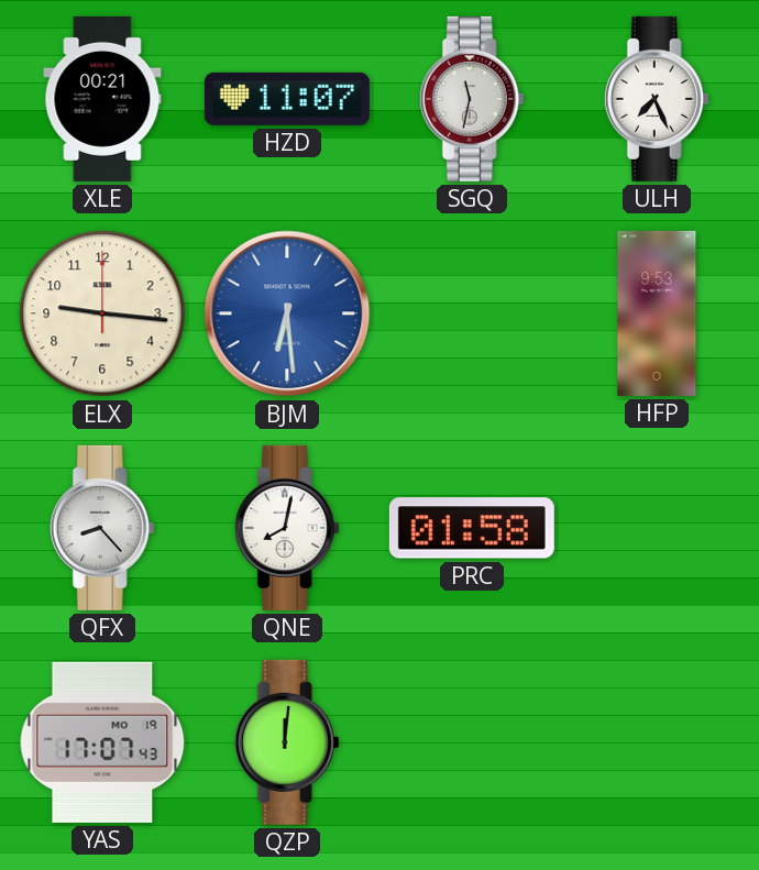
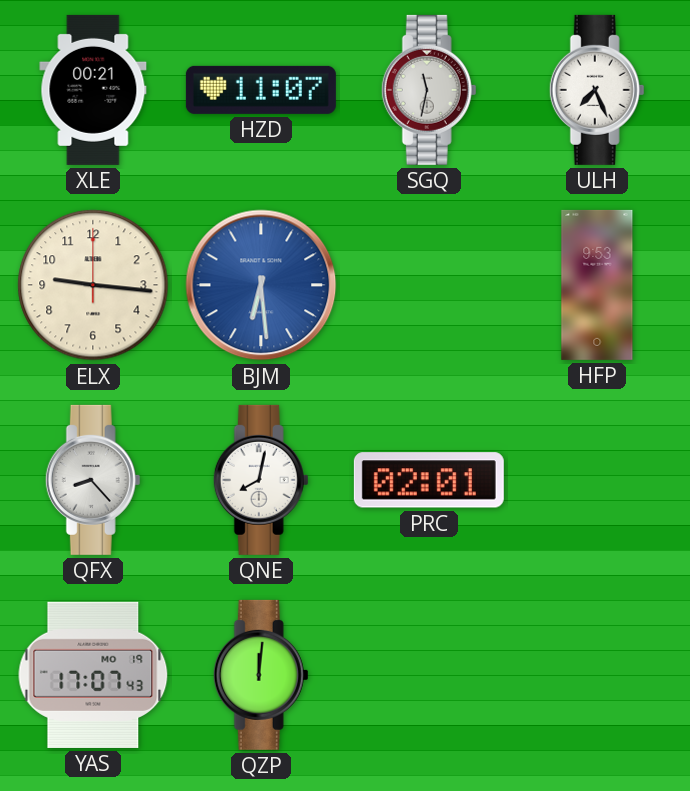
PRC: 01:58 -> 02:01 (429, 480)
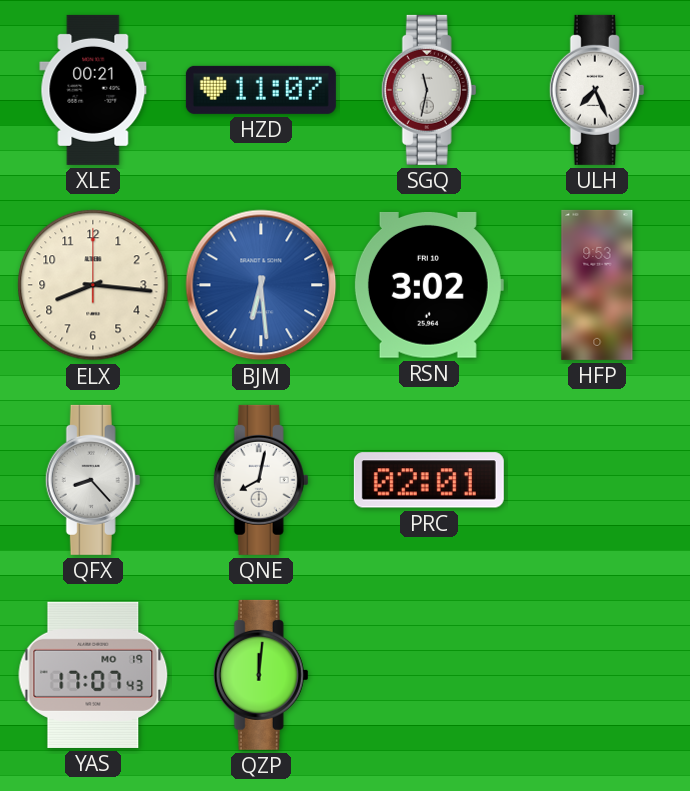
ELX: 9:16 -> 8:16 (93, 285)
RSN: none -> 3:02 (428, 285)
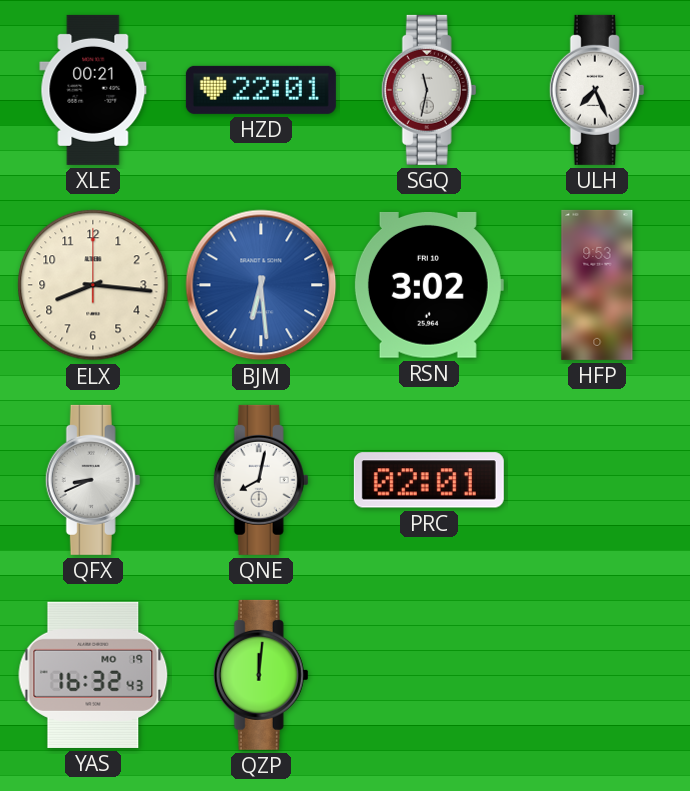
HZD: 11:07 -> 22:01 (261, 90)
QFX: 8:23 -> 8:41 (93, 480)
YAS: 17:07 -> 16:32 (93, 675)
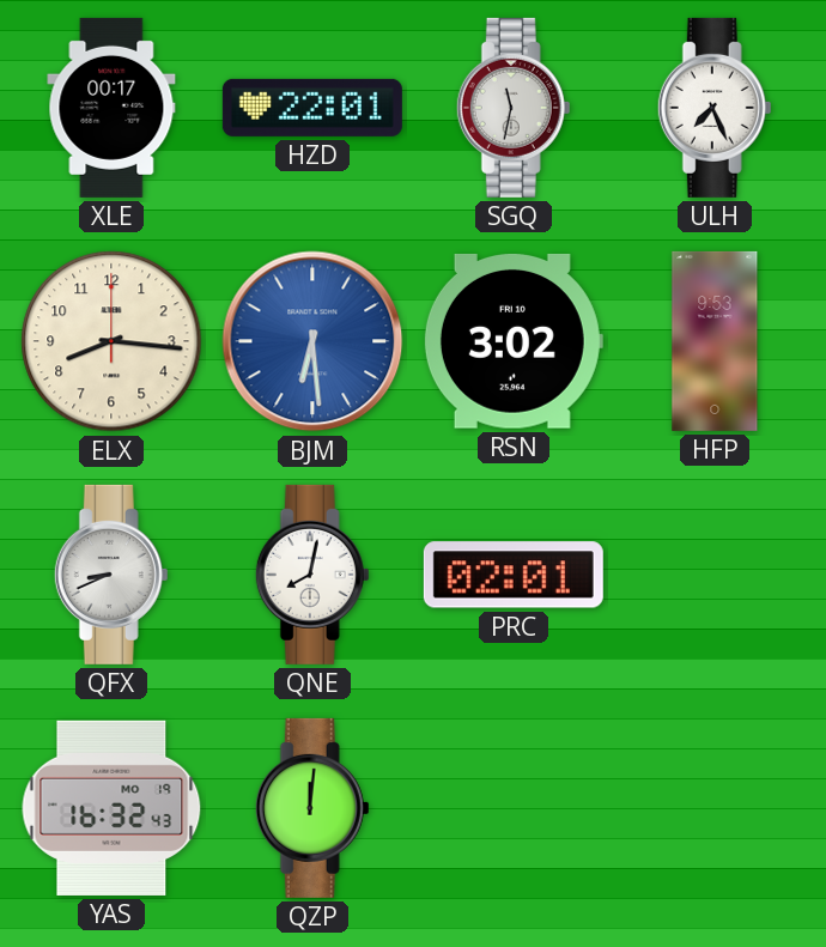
XLE: 00:21 -> 00:17 (111, 108)
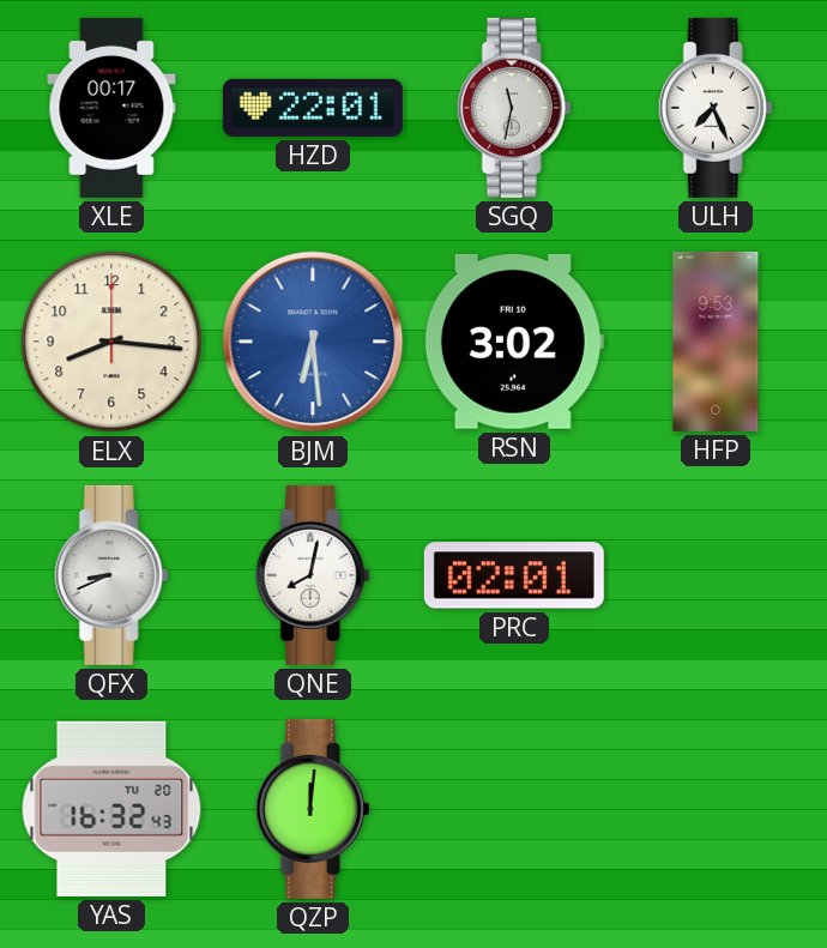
YAS date: MO 19 -> TU 20 (111, 809)
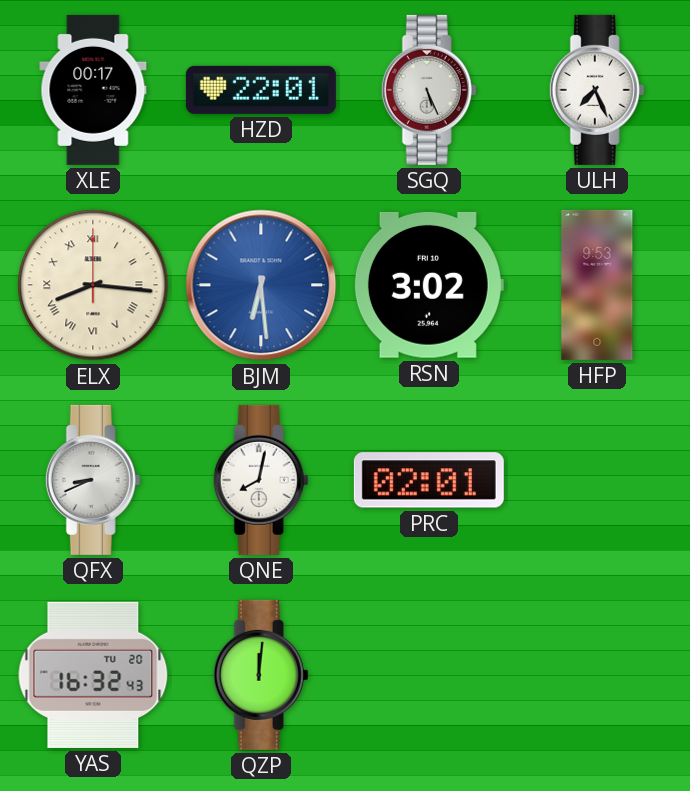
SGQ: 11:32 -> 5:26 (429, 90)
ELX numerals: Arabic -> Roman (93, 285)
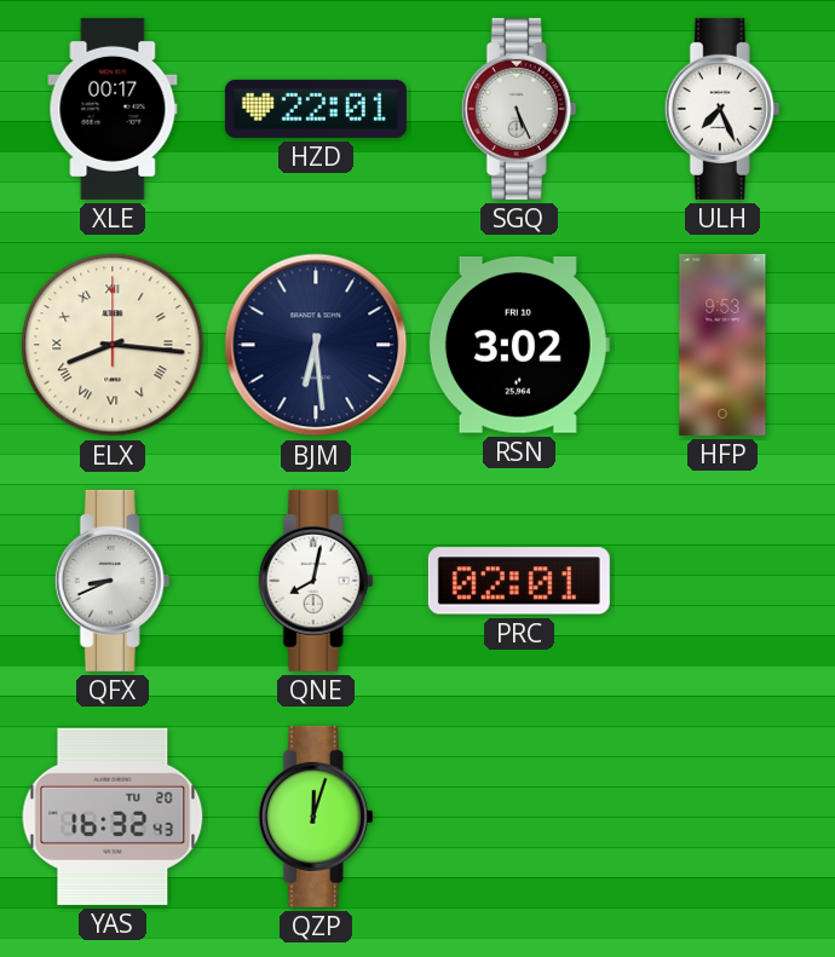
BJM dial: blue -> navy (316, 345)
QZP: 12:01 -> 12:03 (316, 817)
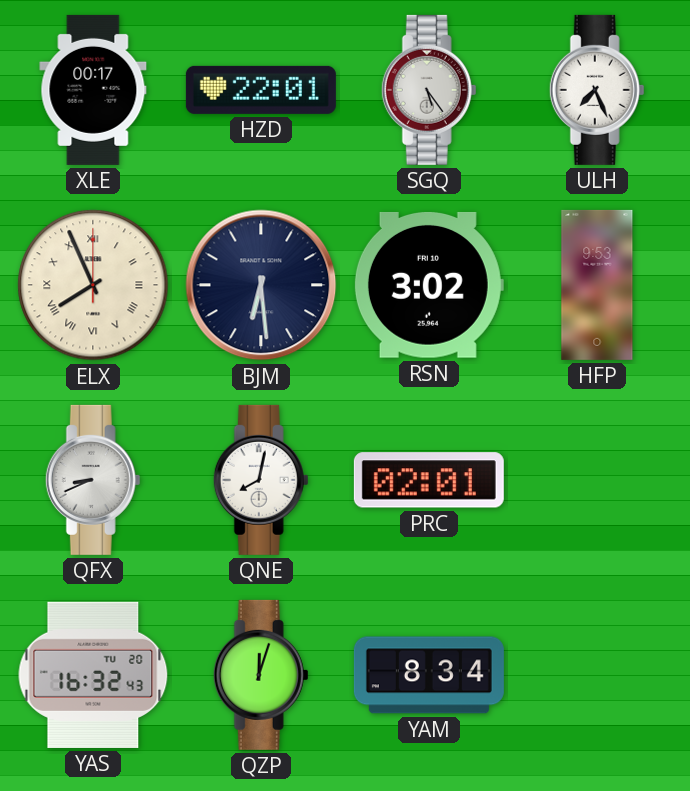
SGQ: 5:26 -> 5:24 (429, 90)
ELX: 8:16 -> 7:56 (93, 285)
YAM: none -> 8:34 (429, 675)
